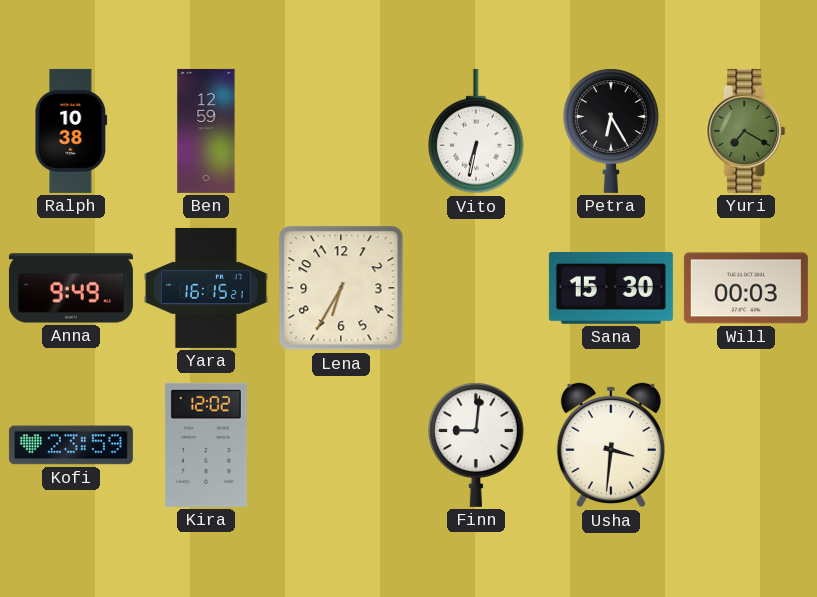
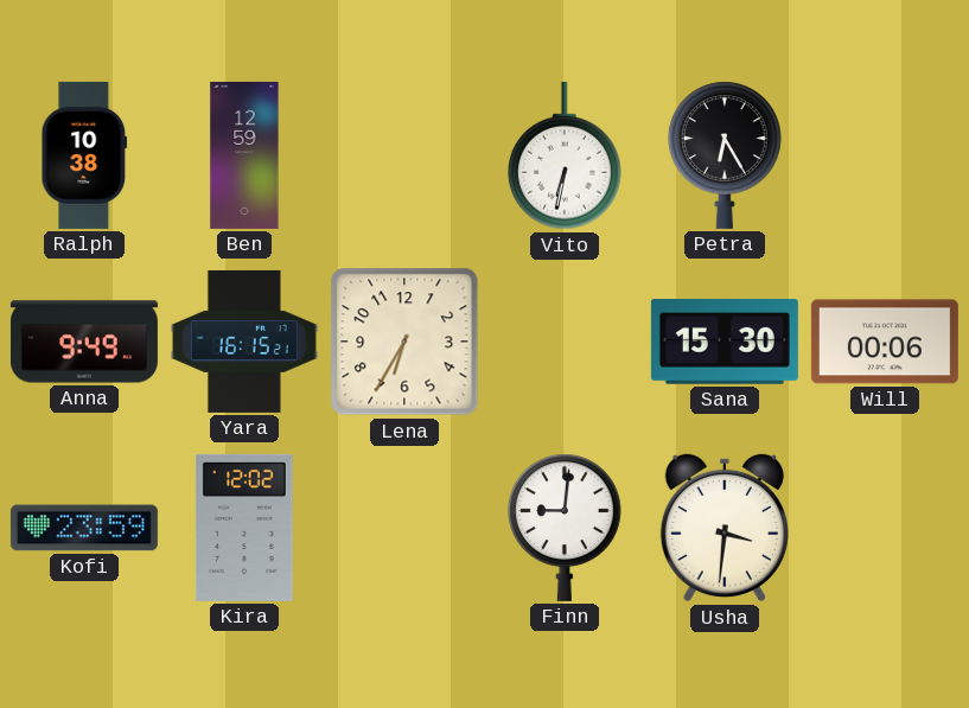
Yuri: 7:20 -> none (746, 131)
Will: 00:03 -> 00:06 (885, 342)
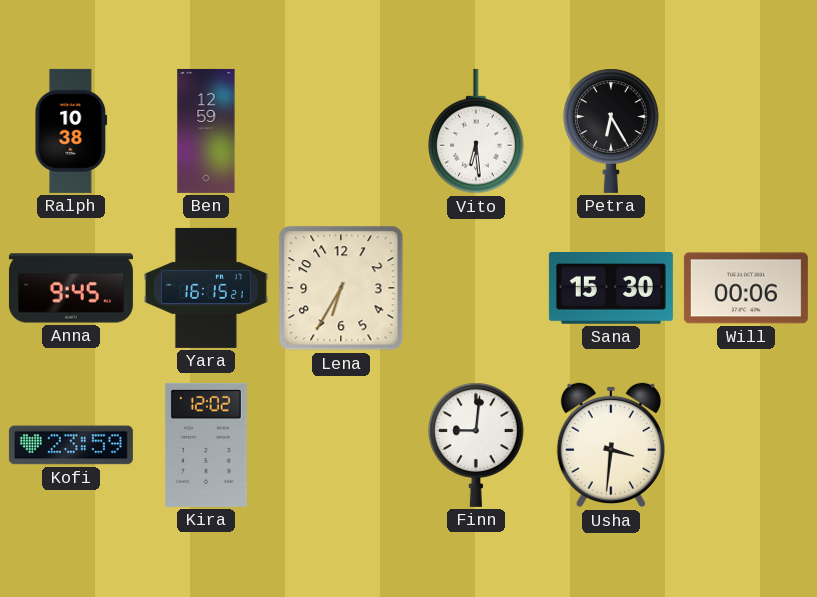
Vito: 6:32 -> 6:29 (477, 131)
Anna: 9:49 -> 9:45 (71, 288)
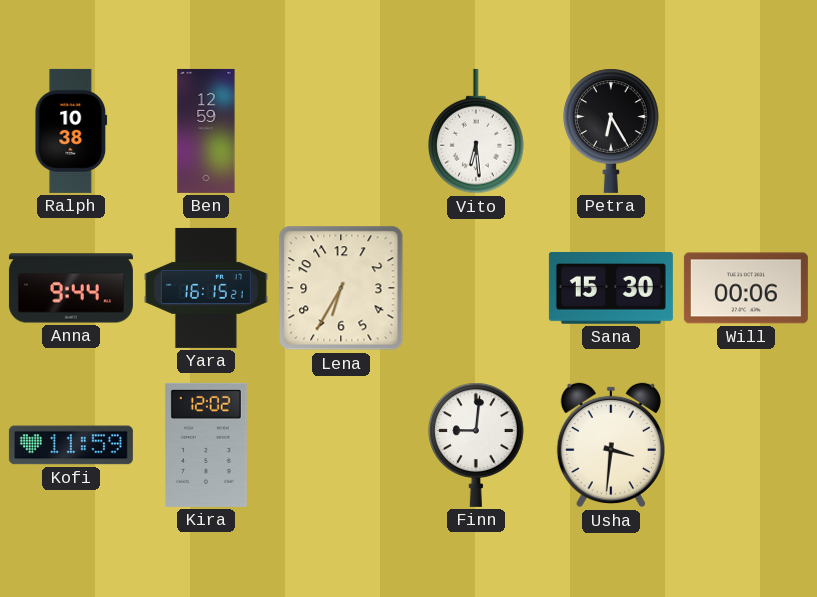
Anna: 9:45 -> 9:44 (71, 288)
Kofi: 23:59 -> 11:59 (71, 445)
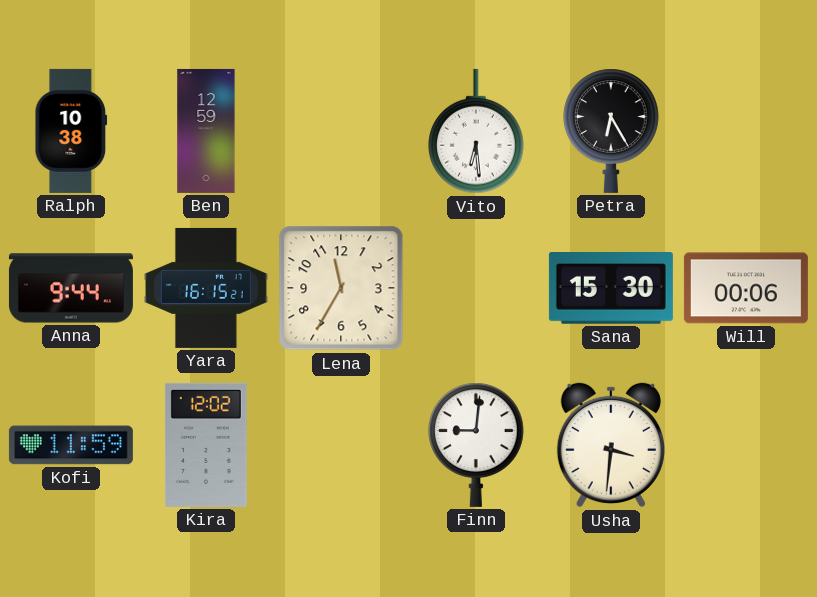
Lena: 6:35 -> 11:35 (341, 288)
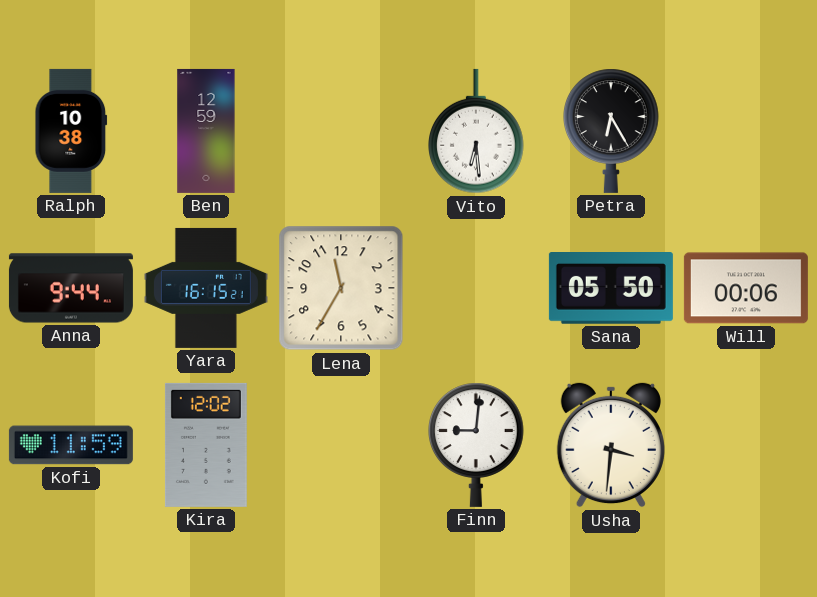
Sana: 15:30 -> 05:50 (611, 289)
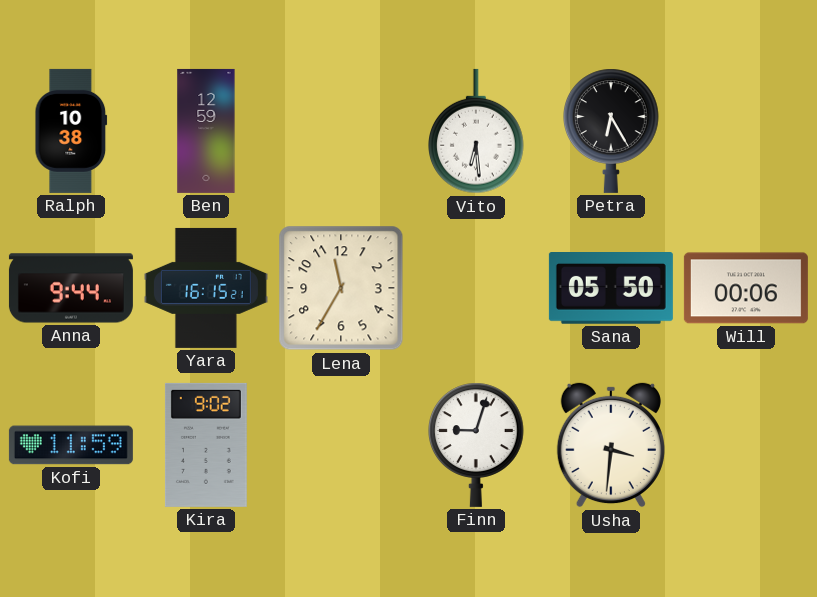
Kira: 12:02 -> 9:02 (206, 445)
Finn: 9:01 -> 9:03 (477, 445)
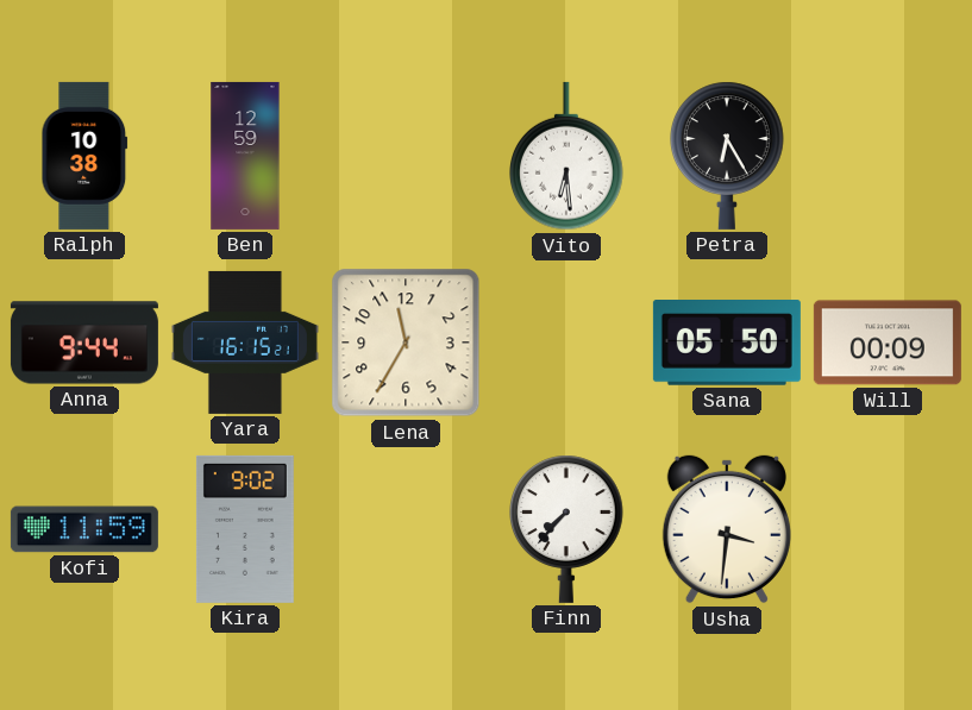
Will: 00:06 -> 00:09 (888, 343)
Finn: 9:03 -> 7:37 (567, 529)
